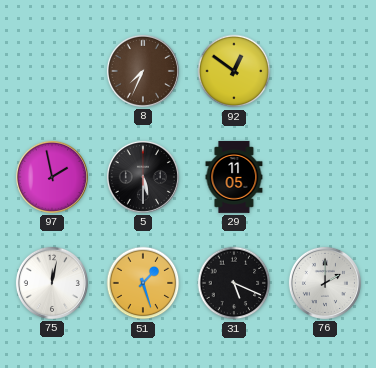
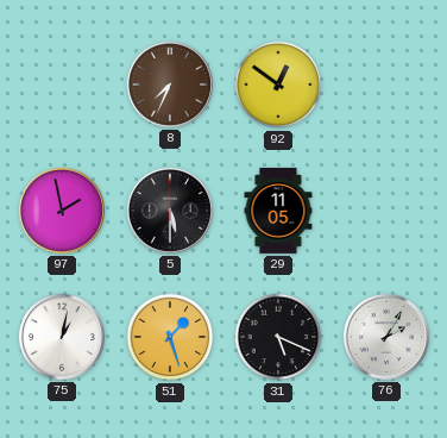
75: 12:02 -> 1:02 (62, 337)
76: 2:00 -> 2:05 (386, 337)
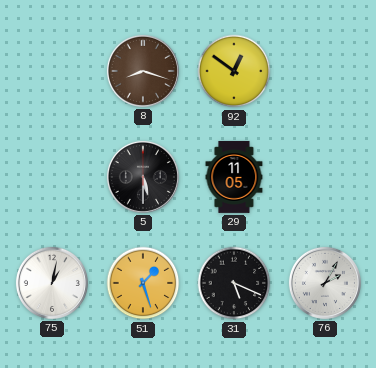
8: 7:34 -> 8:18 (143, 71)
97: 1:58 -> none (62, 211)
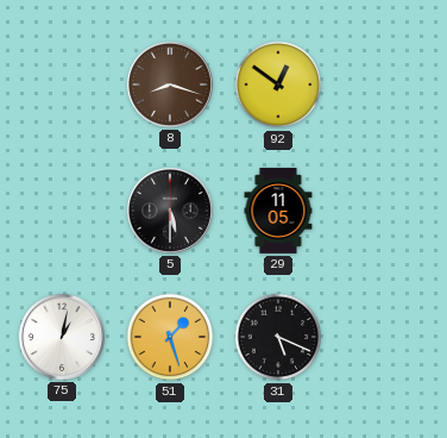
76: 2:05 -> none (325, 283)
